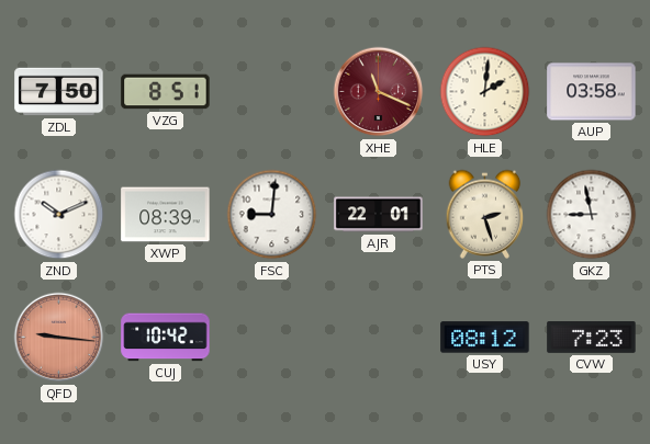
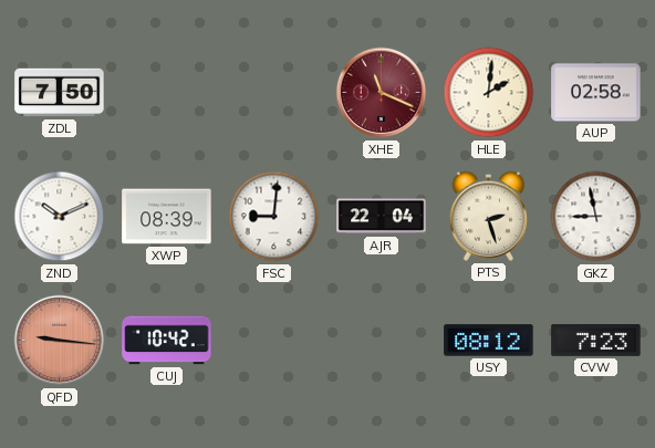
VZG: 8:51 -> none (166, 92)
AUP: 03:58 -> 02:58 (596, 93)
AJR: 22:01 -> 22:04 (382, 217)
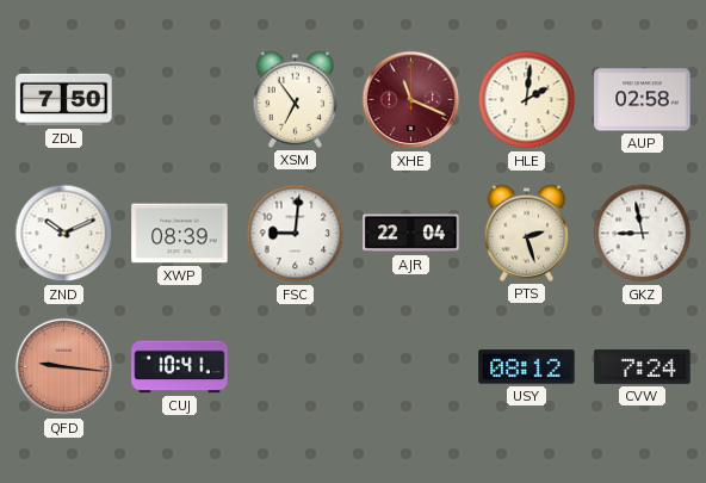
XSM: none -> 6:54 (296, 99)
CUJ: 10:42 -> 10:41 (180, 367)
CVW: 7:23 -> 7:24 (643, 367)
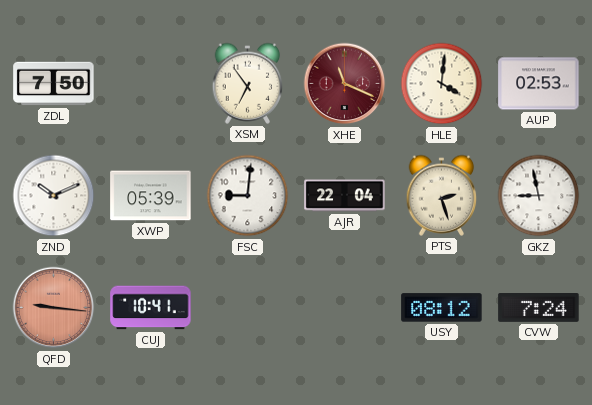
HLE: 2:01 -> 4:01 (442, 84)
AUP: 02:58 -> 02:53 (539, 84)
XWP: 08:39 -> 05:39 (151, 196)
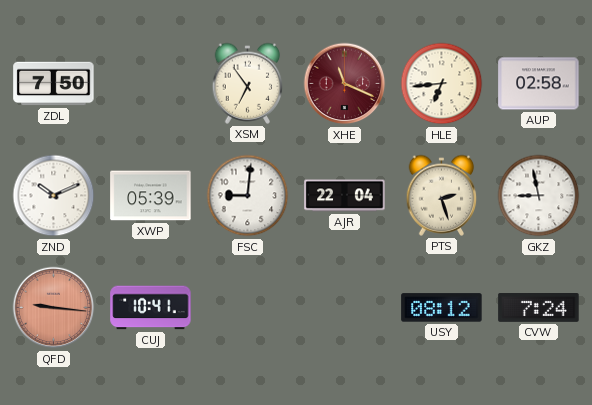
HLE: 4:01 -> 6:44 (442, 84)
AUP: 02:53 -> 02:58 (539, 84)
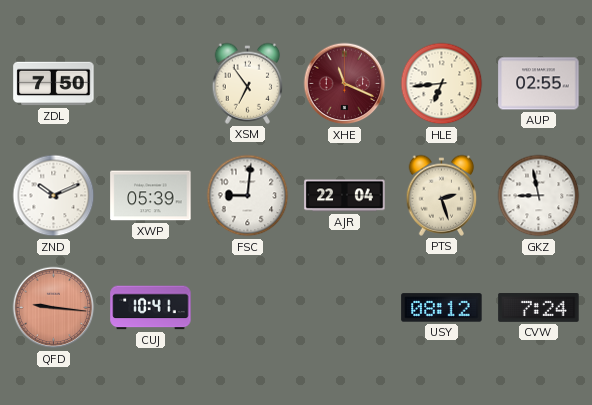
AUP: 02:58 -> 02:55 (539, 84)
